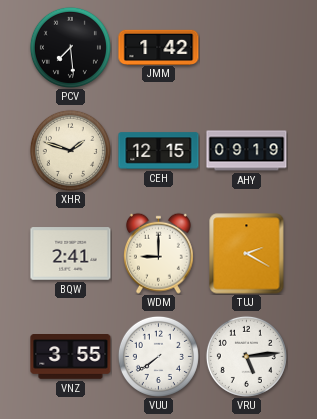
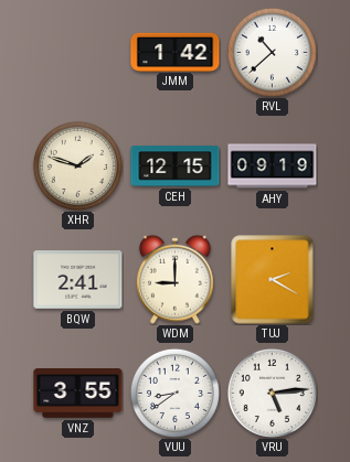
PCV: 7:29 -> none (70, 47)
RVL: none -> 10:38 (272, 52)
VUU: 7:39 -> 8:39 (174, 393)
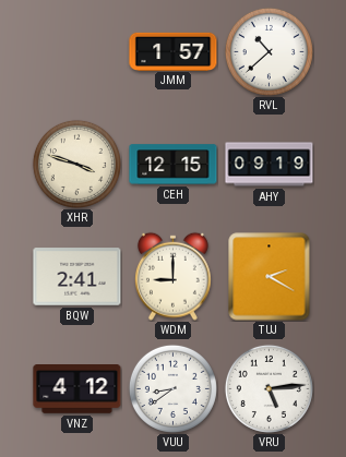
JMM: 1:42 -> 1:57 (174, 51)
XHR: 1:48 -> 3:48 (76, 164)
VNZ: 3:55 -> 4:12 (77, 389)
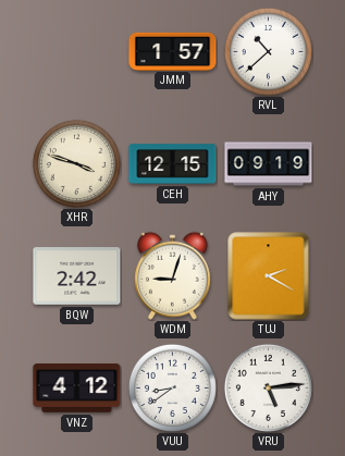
BQW: 2:41 -> 2:42 (77, 276)
WDM: 9:00 -> 9:03 (172, 275)
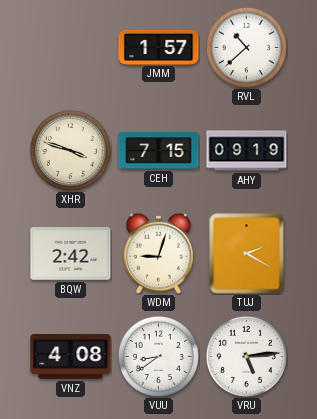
CEH: 12:15 -> 7:15 (159, 151)
VNZ: 4:12 -> 4:08 (71, 357)
